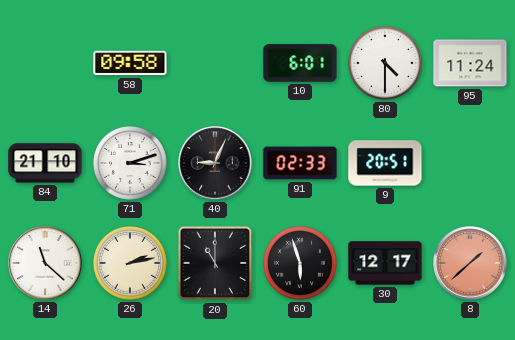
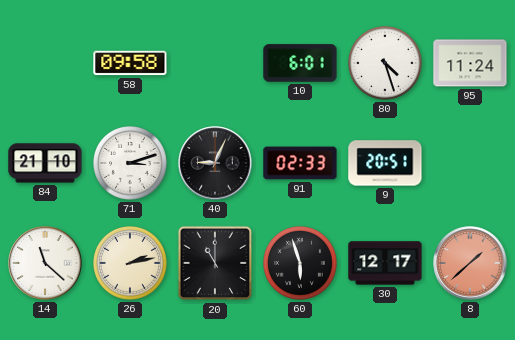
80: 4:30 -> 4:27 (386, 64)
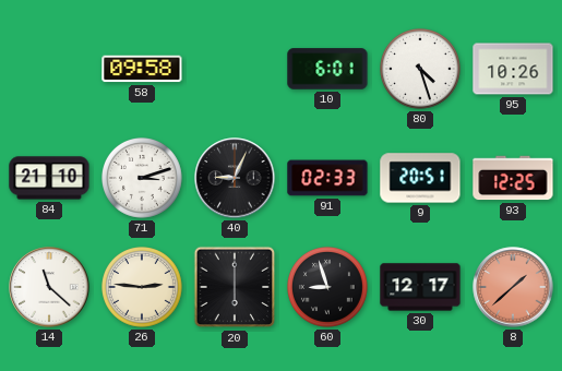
95: 11:24 -> 10:26 (513, 69)
93: none -> 12:25 (513, 178)
26: 2:13 -> 2:46 (143, 288)
20: 11:00 -> 6:00 (235, 287)
60: 5:57 -> 8:57 (328, 288)
